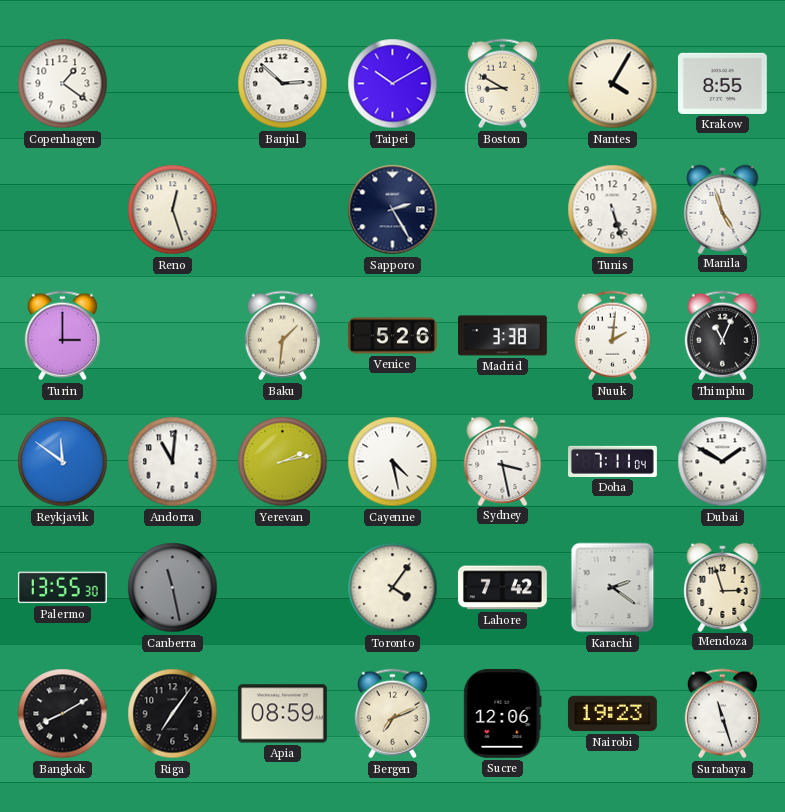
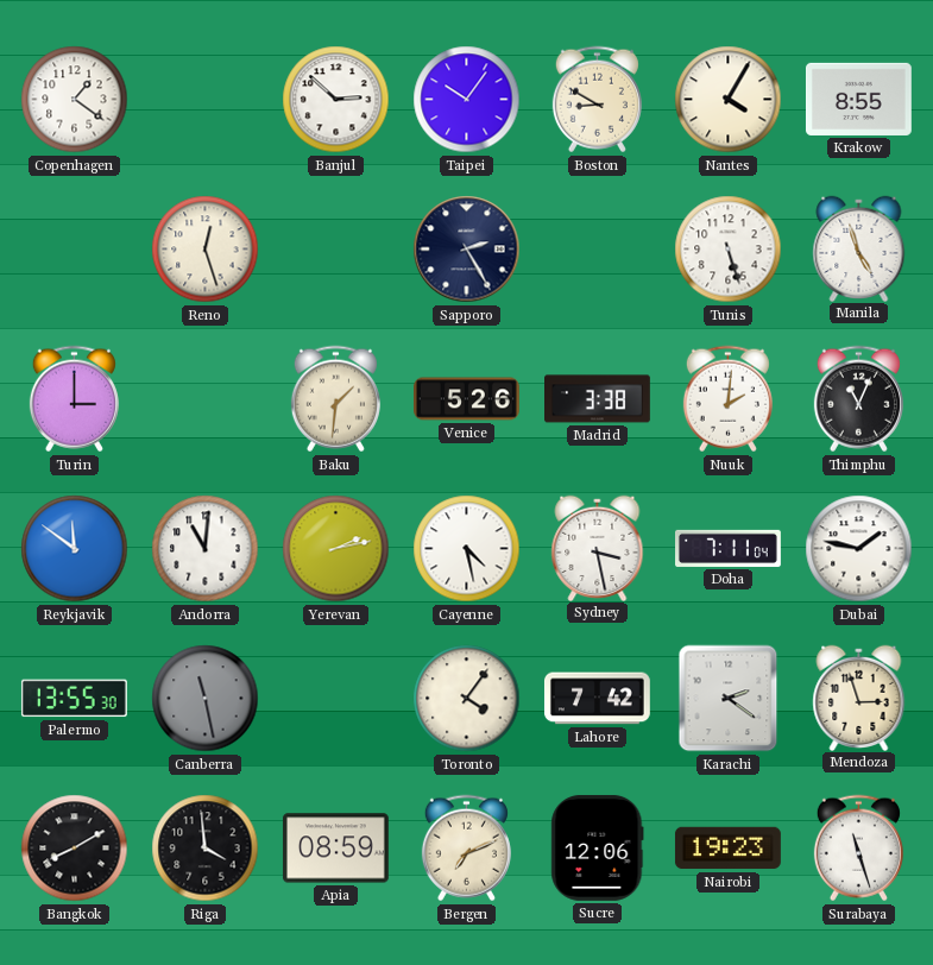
Taipei: 10:10 -> 10:06 (467, 100)
Dubai: 1:50 -> 1:47 (859, 549)
Riga: 7:06 -> 3:59 (206, 849)
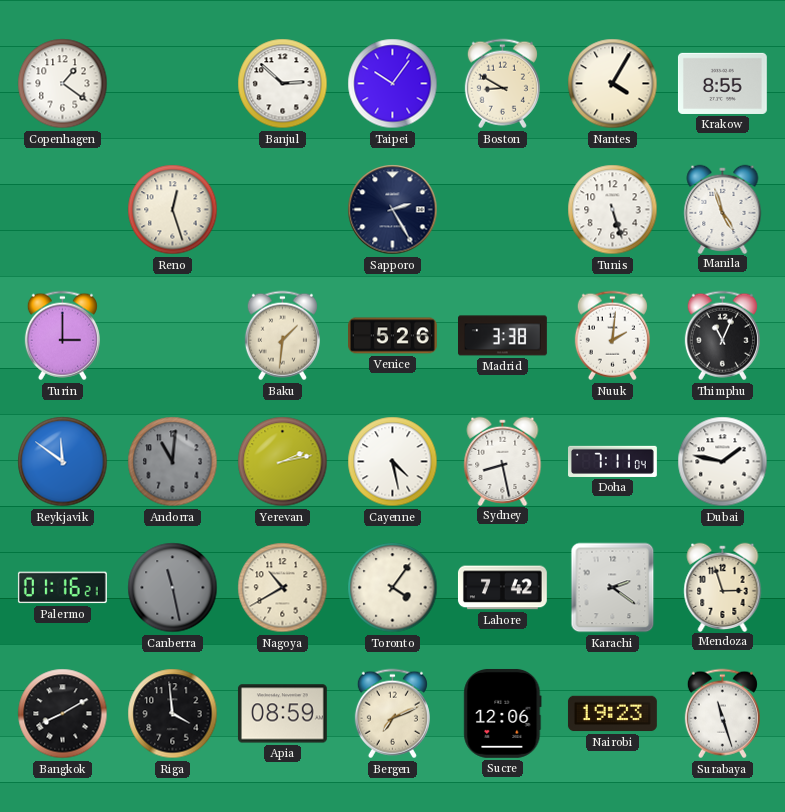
Andorra dial: white -> grey (173, 462)
Sydney: 3:28 -> 8:28 (503, 461)
Palermo: 13:55 -> 01:16 (62, 588)
Nagoya: none -> 10:40 (283, 588)
